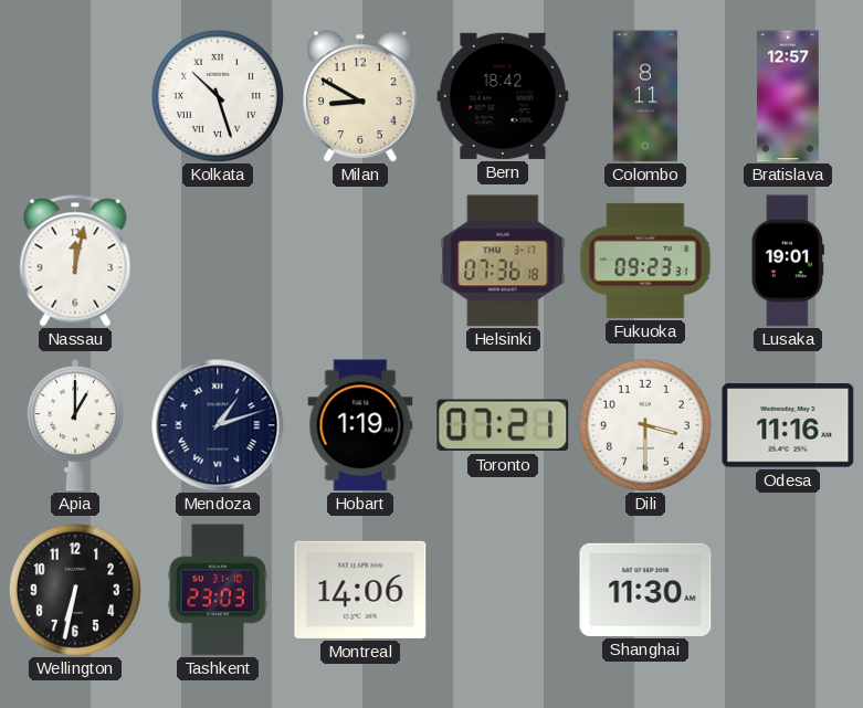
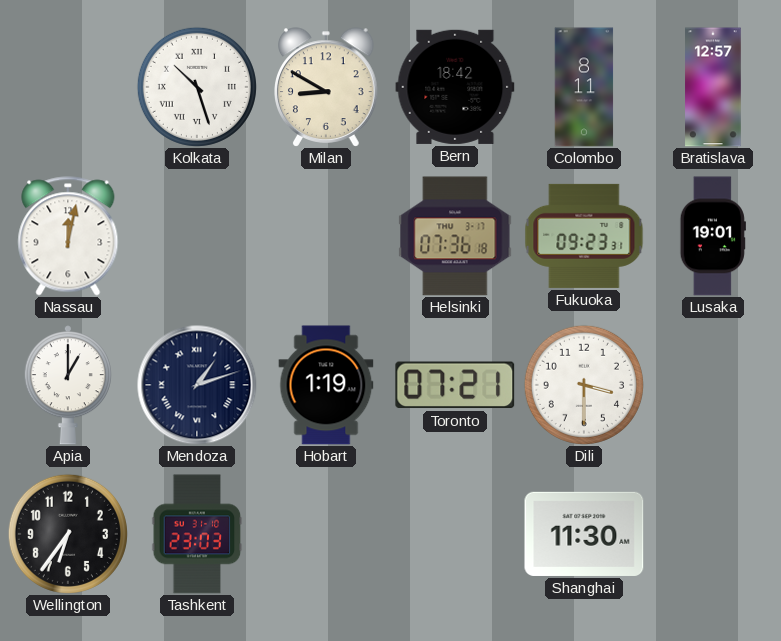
Odesa: 11:16 -> none (788, 425)
Wellington: 6:32 -> 6:36 (68, 534)
Montreal: 14:06 -> none (360, 590)
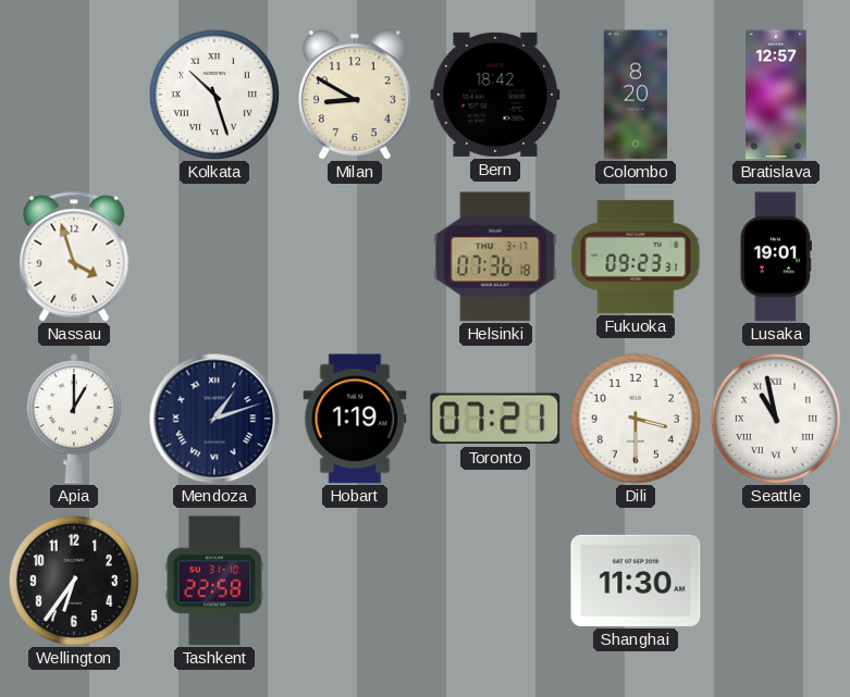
Colombo: 8:11 -> 8:20 (636, 95)
Nassau: 12:02 -> 3:57 (74, 257)
Seattle: none -> 10:58 (776, 419)
Tashkent: 23:03 -> 22:58 (214, 581)
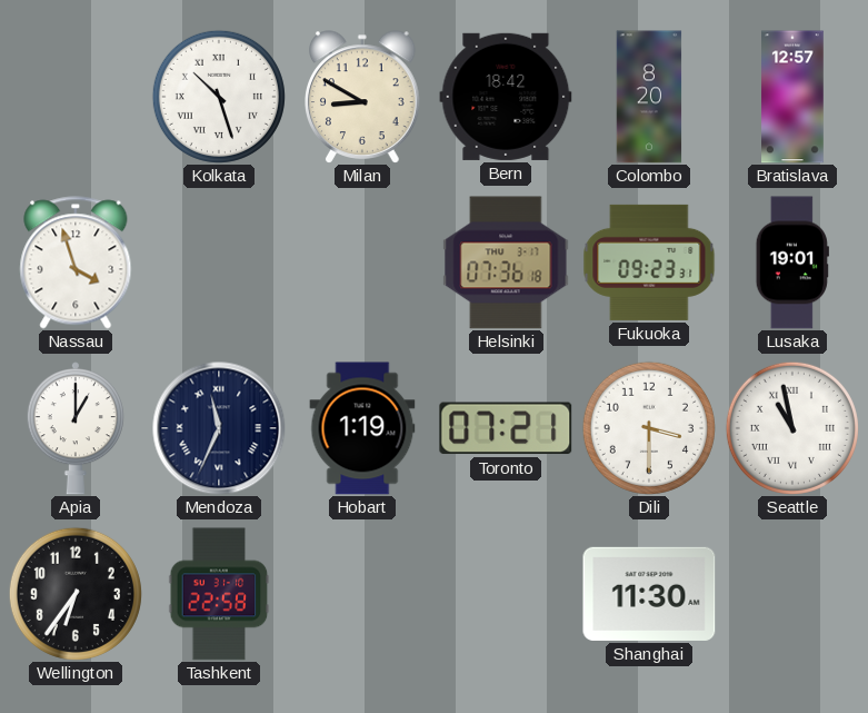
Mendoza: 1:12 -> 11:34 (219, 428)
